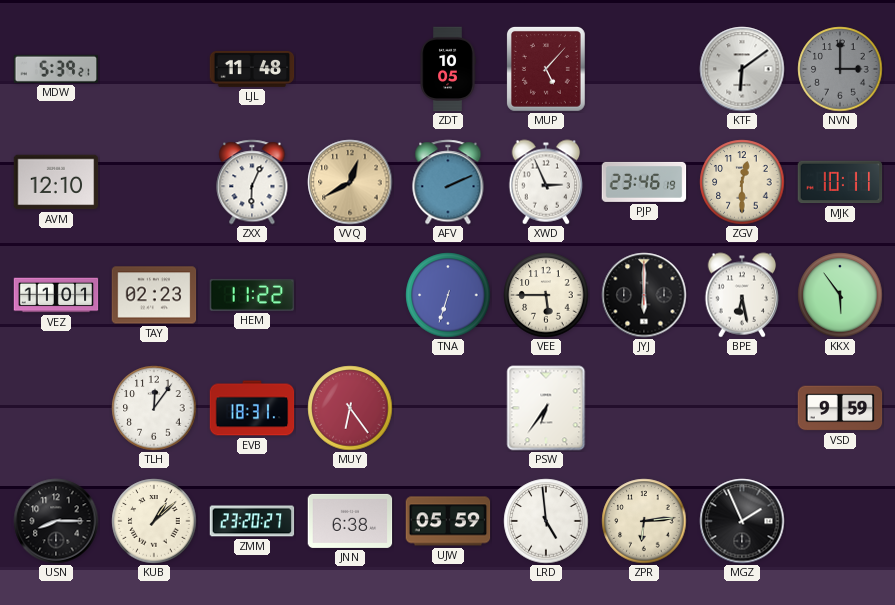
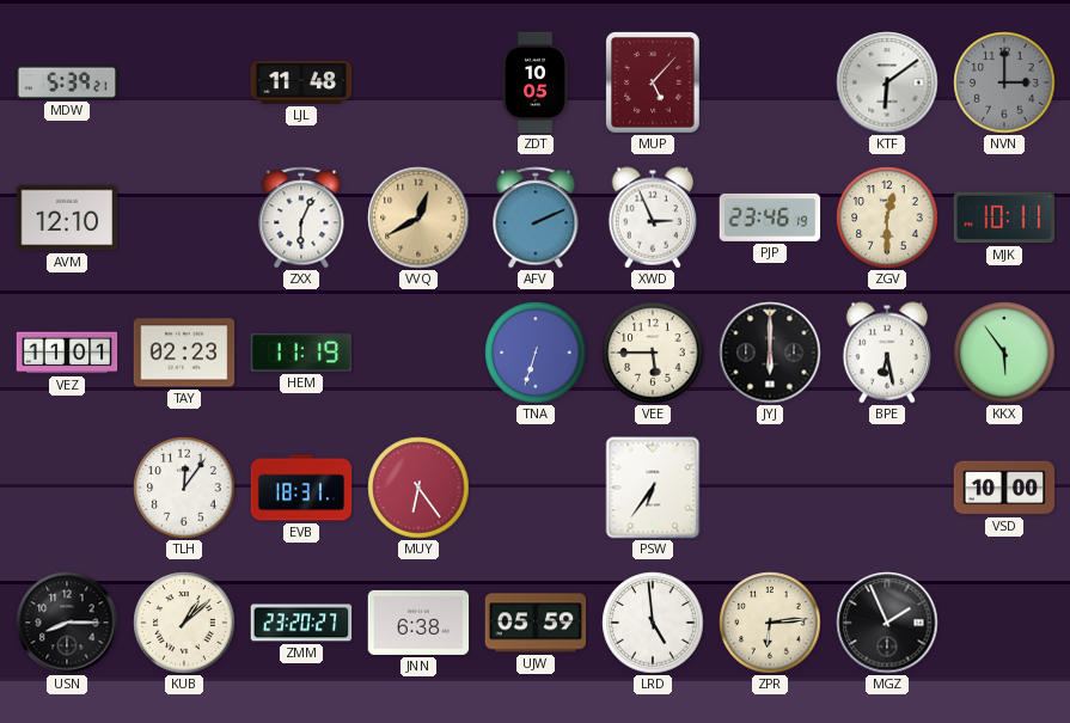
HEM: 11:22 -> 11:19 (301, 353)
VSD: 9:59 -> 10:00 (1004, 488)
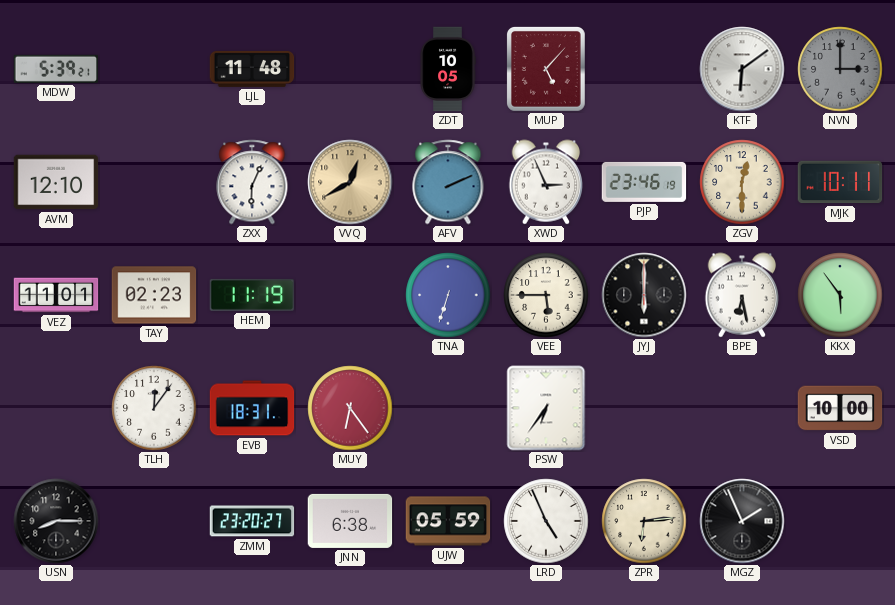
KUB: 1:08 -> none (184, 623)
LRD: 4:59 -> 4:56 (546, 521)
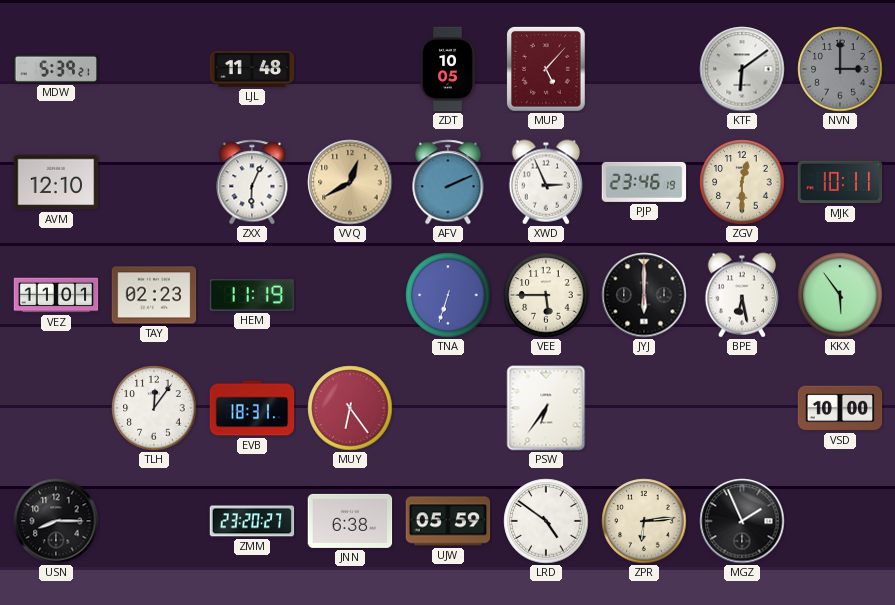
LRD: 4:56 -> 4:51 (546, 521)
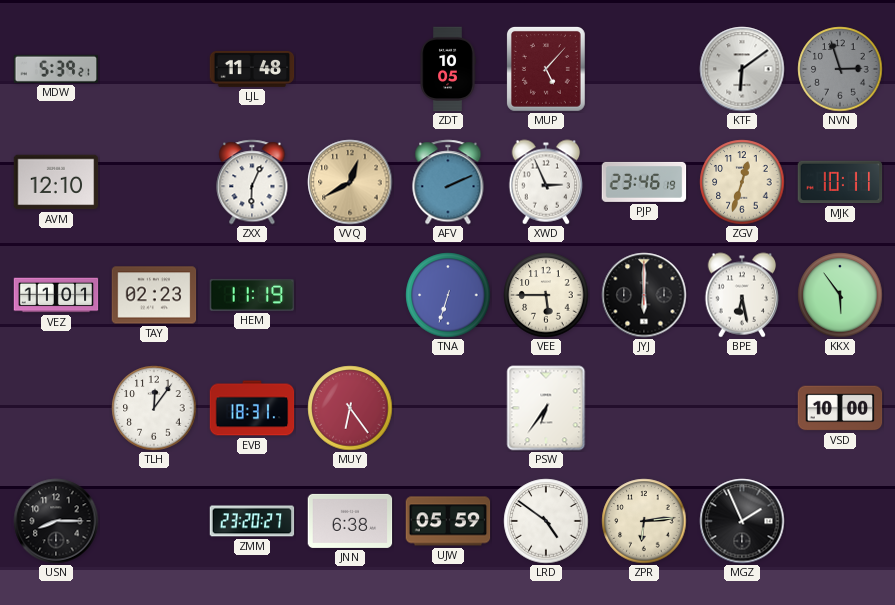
NVN: 3:00 -> 2:57 (840, 69)
ZGV: 12:30 -> 12:33 (742, 182)
